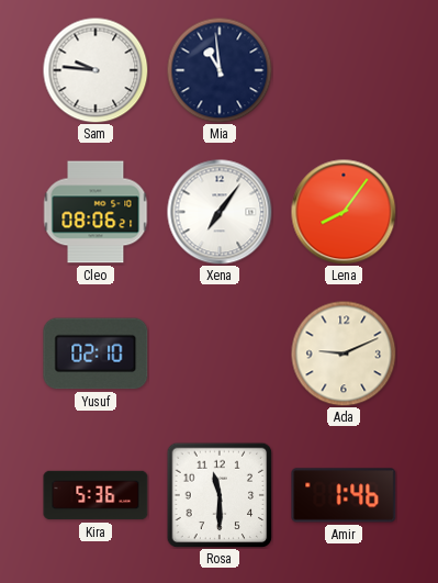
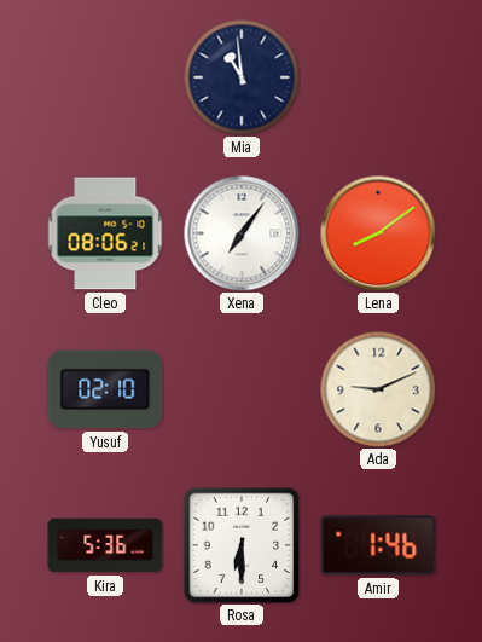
Sam: 9:46 -> none (96, 70)
Lena: 8:06 -> 8:09 (378, 233)
Rosa: 11:30 -> 6:30 (242, 545)
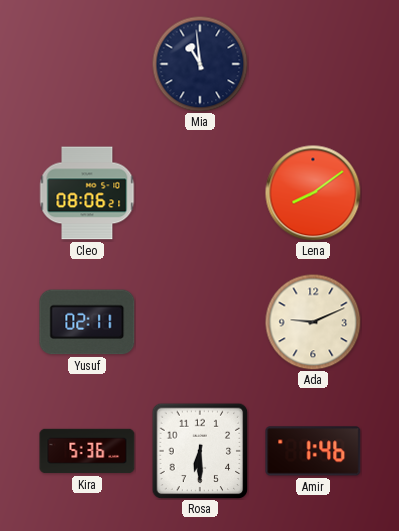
Xena: 7:06 -> none (242, 233)
Yusuf: 02:10 -> 02:11 (87, 322)
